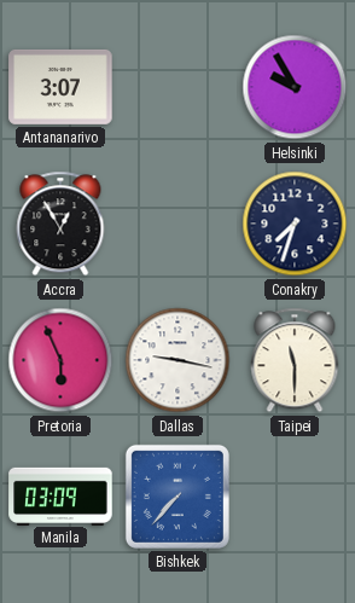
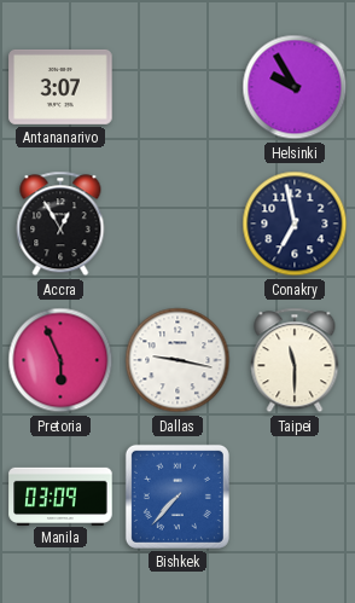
Conakry: 7:33 -> 6:58 (295, 224)
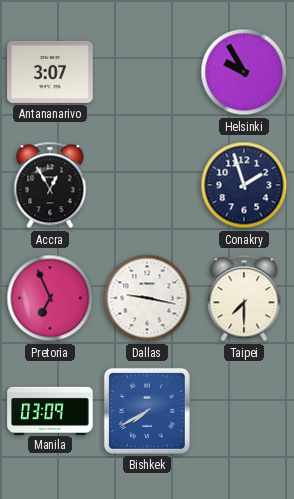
Conakry: 6:58 -> 1:57 (244, 185)
Pretoria: 5:56 -> 6:56 (50, 298)
Taipei: 11:30 -> 7:30 (244, 298)
Bishkek: 7:37 -> 7:40 (147, 411)
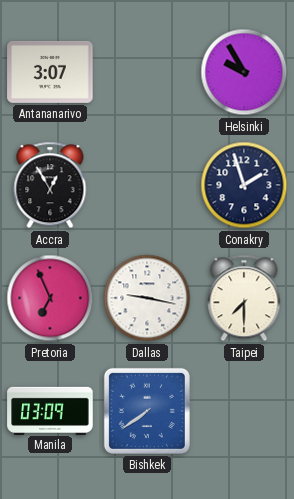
Bishkek: 7:40 -> 7:39 (147, 411)
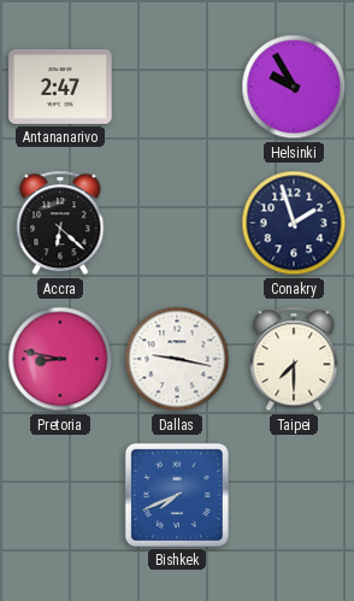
Antananarivo: 3:07 -> 2:47 (60, 87)
Accra: 12:55 -> 6:22 (60, 223)
Pretoria: 6:56 -> 8:47 (60, 359)
Manila: 03:09 -> none (50, 410)
Bishkek: 7:39 -> 7:41 (177, 495)
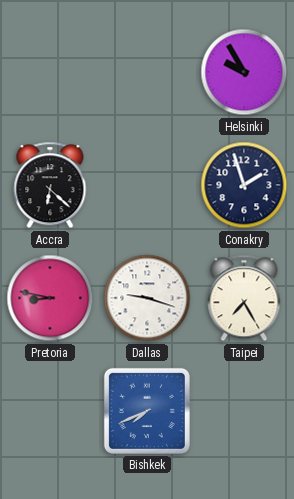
Antananarivo: 2:47 -> none (60, 87)
Dallas: 9:17 -> 9:18 (147, 298)
Taipei: 7:30 -> 7:25 (244, 298)
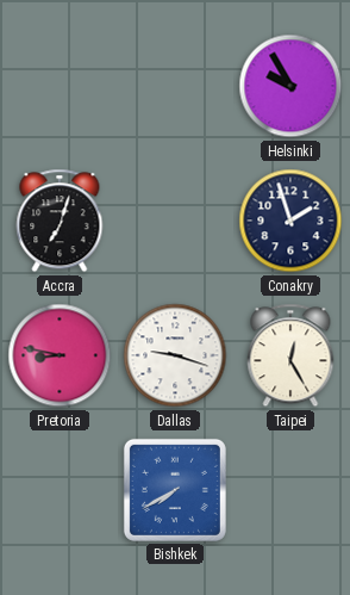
Accra: 6:22 -> 7:03 (60, 221)
Taipei: 7:25 -> 12:25 (290, 355)
Bishkek: 7:41 -> 7:40 (175, 490)
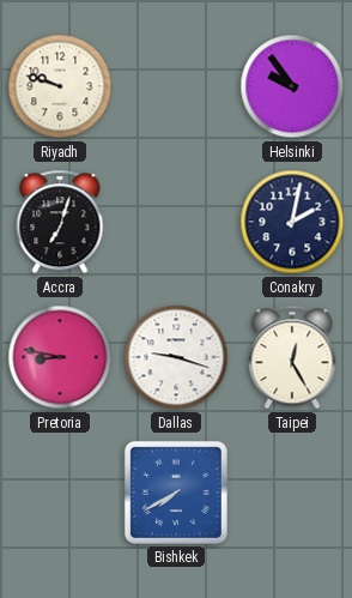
Riyadh: none -> 9:48 (60, 86)
Helsinki: 9:55 -> 9:54 (292, 86)
Conakry: 1:57 -> 2:02 (292, 222)
